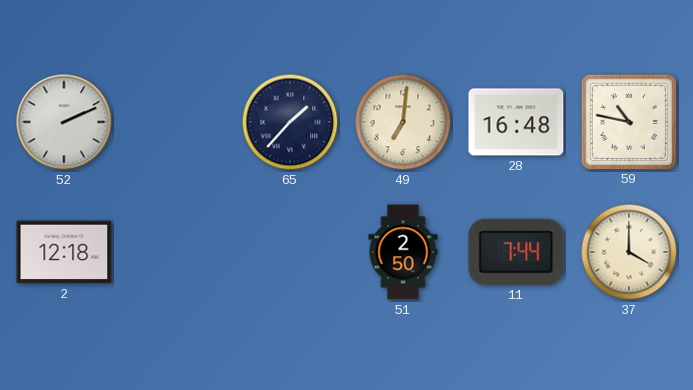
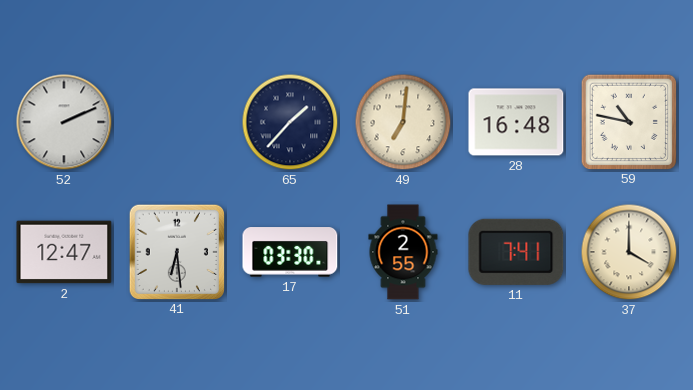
2: 12:18 -> 12:47 (64, 252)
41: none -> 6:29 (176, 251)
17: none -> 03:30 (290, 252)
51: 2:50 -> 2:55 (403, 252)
11: 7:44 -> 7:41 (516, 252)
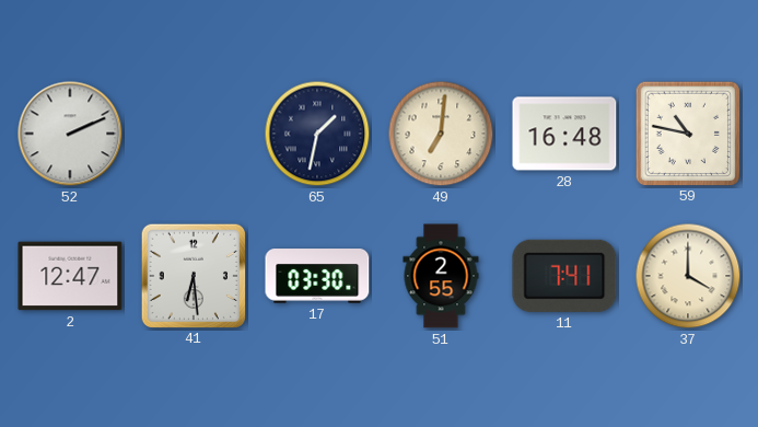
65: 1:37 -> 1:32 (317, 134)
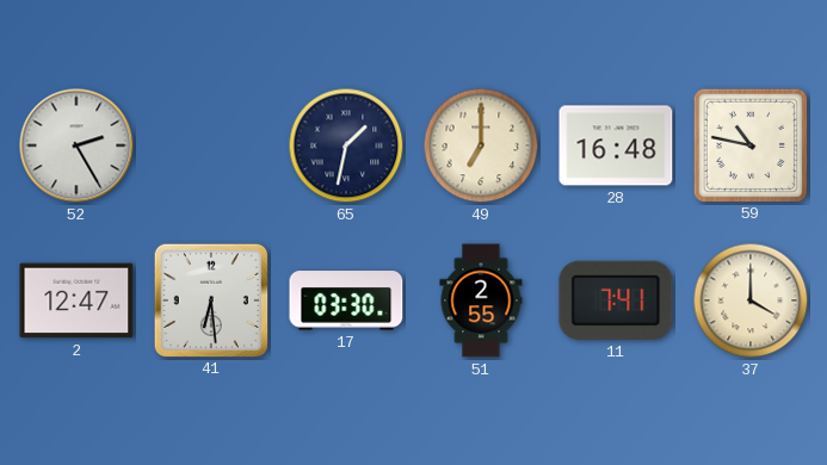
52: 2:11 -> 2:25 (76, 145)
49: 7:01 -> 7:00 (481, 145)
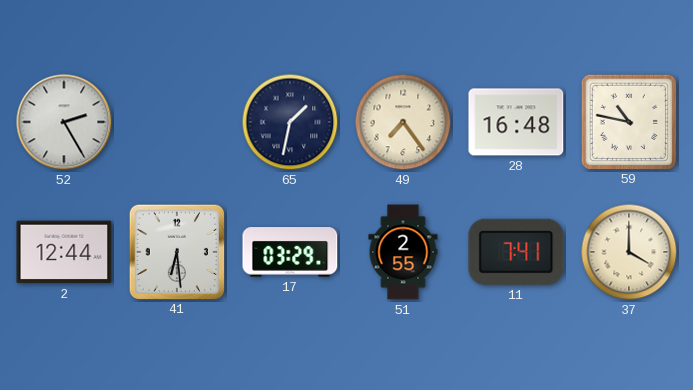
49: 7:00 -> 7:24 (403, 122)
2: 12:47 -> 12:44 (64, 252)
17: 03:30 -> 03:29 (290, 252)
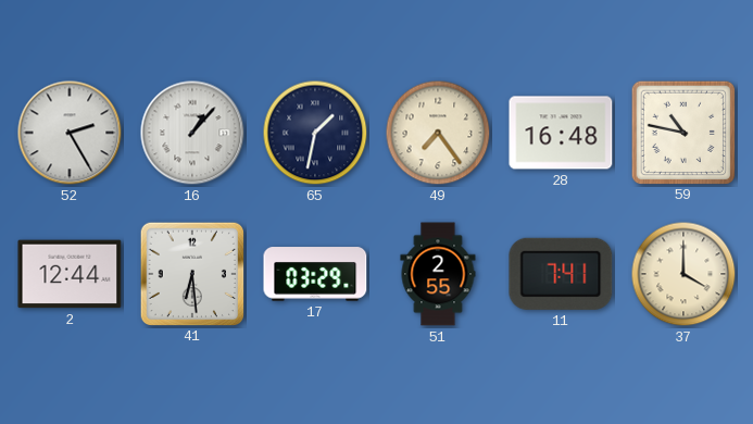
16: none -> 1:07 (192, 133)
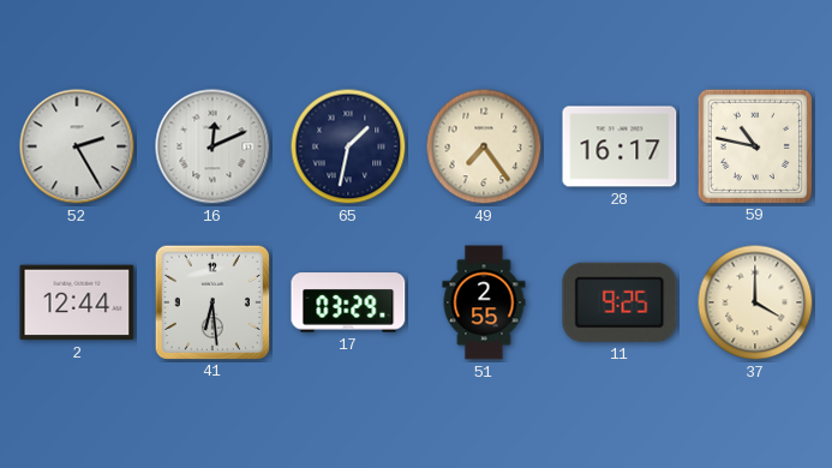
16: 1:07 -> 12:11 (213, 146)
28: 16:48 -> 16:17 (619, 146)
11: 7:41 -> 9:25 (619, 302)
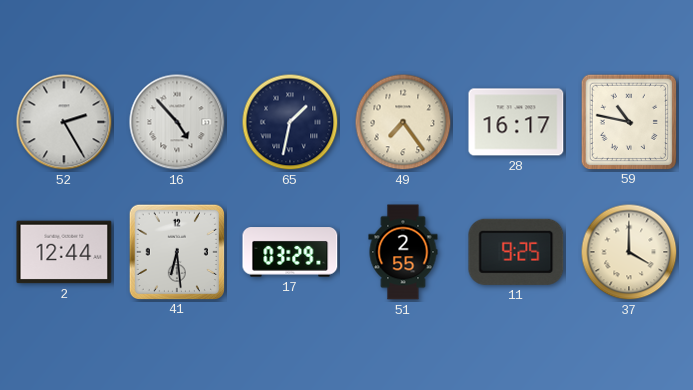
16: 12:11 -> 4:53 (177, 122)
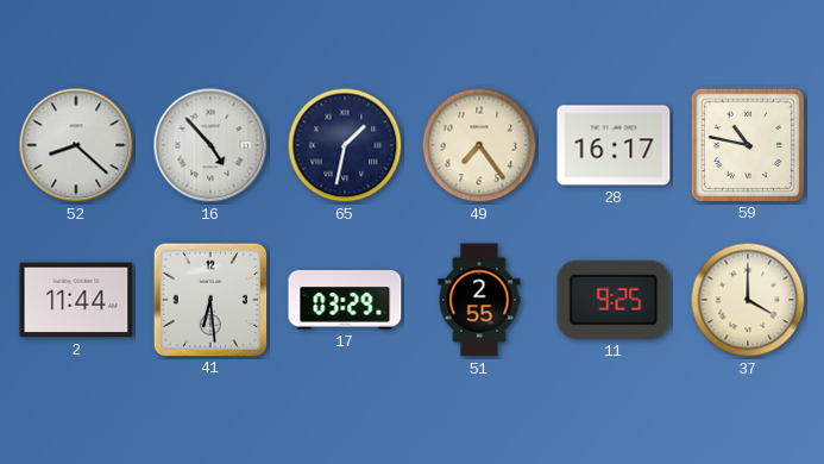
52: 2:25 -> 8:22 (76, 145)
2: 12:44 -> 11:44 (76, 300)
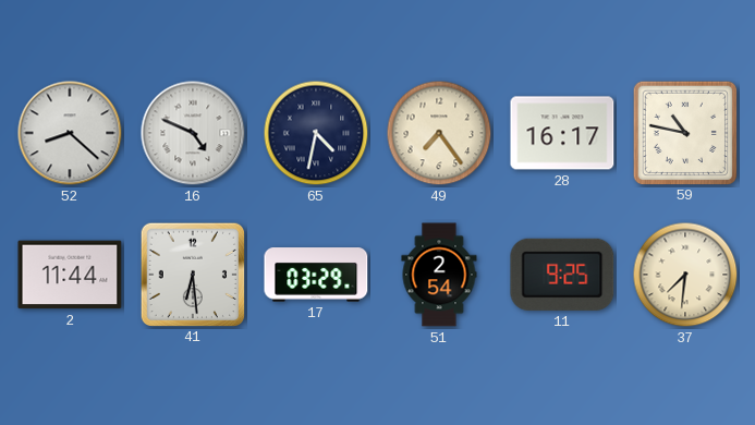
16: 4:53 -> 4:49 (193, 133)
65: 1:32 -> 4:32 (316, 133)
51: 2:55 -> 2:54 (439, 275)
37: 4:00 -> 7:31 (685, 275)
